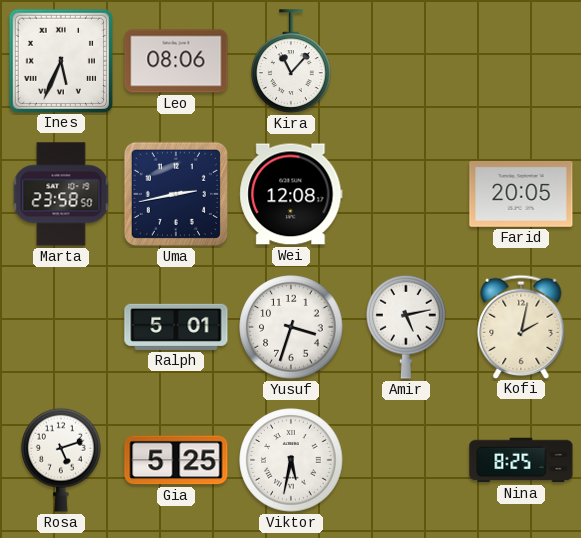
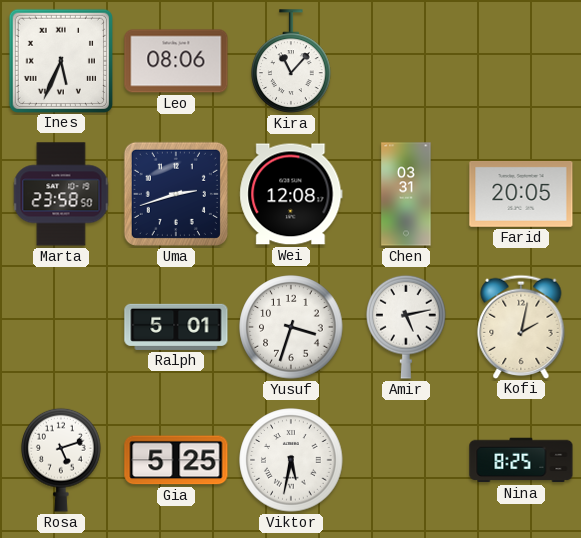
Uma: 2:43 -> 2:42 (176, 194)
Chen: none -> 03:31 (406, 194)
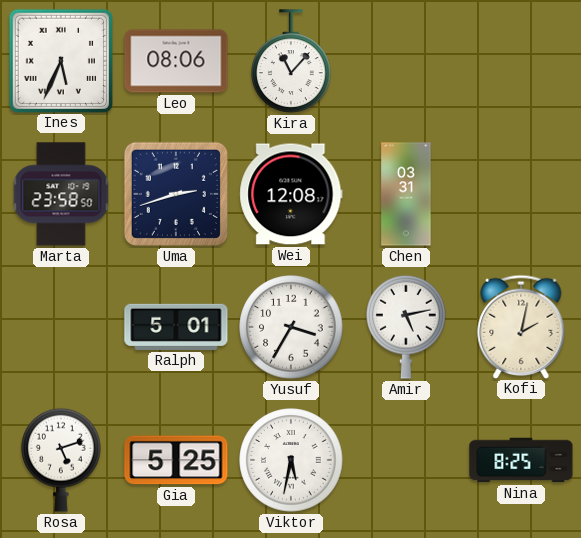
Farid: 20:05 -> none (521, 194)
Yusuf: 3:33 -> 3:35 (291, 327)
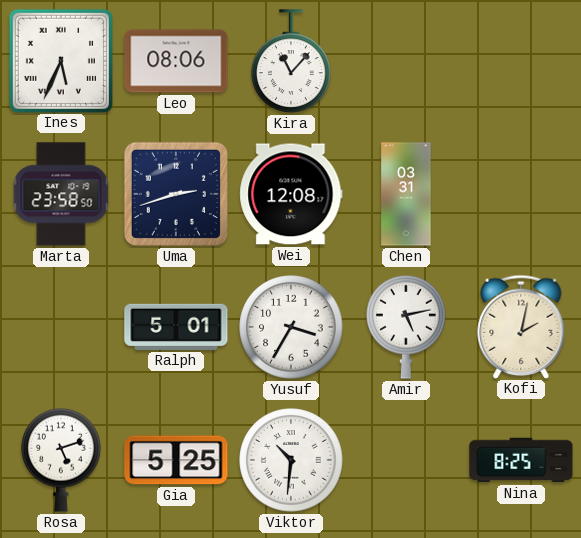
Viktor: 5:32 -> 10:31 (291, 460)
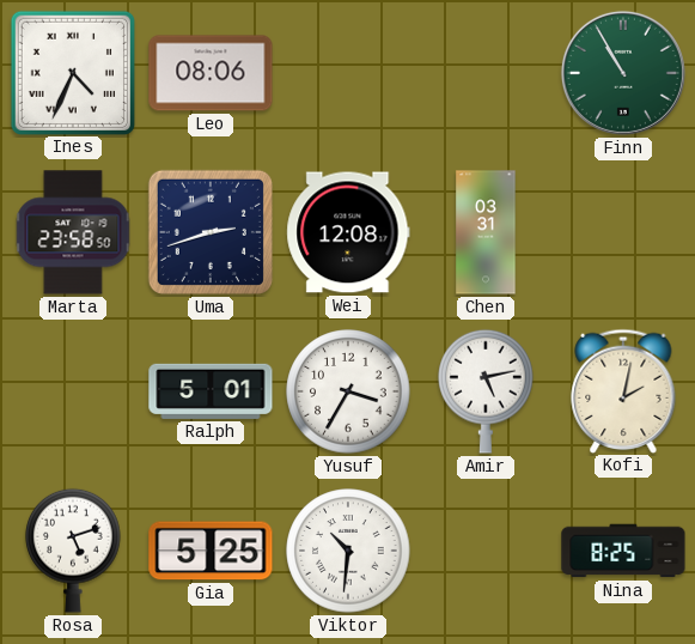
Ines: 5:34 -> 4:34 (72, 72)
Kira: 11:07 -> none (291, 61)
Finn: none -> 10:55 (623, 73)
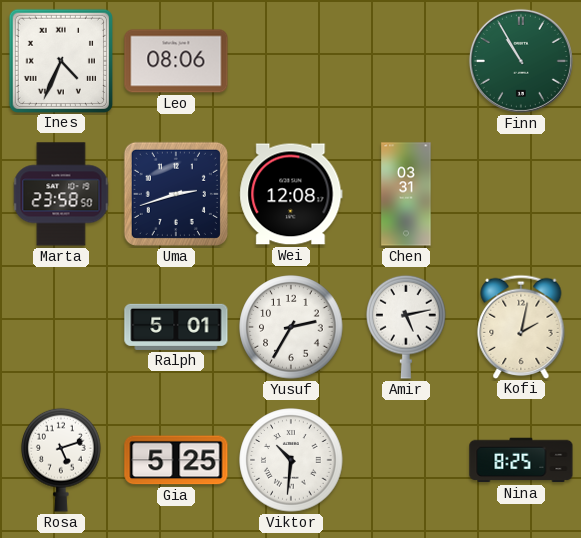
Yusuf: 3:35 -> 2:35 (291, 327)
